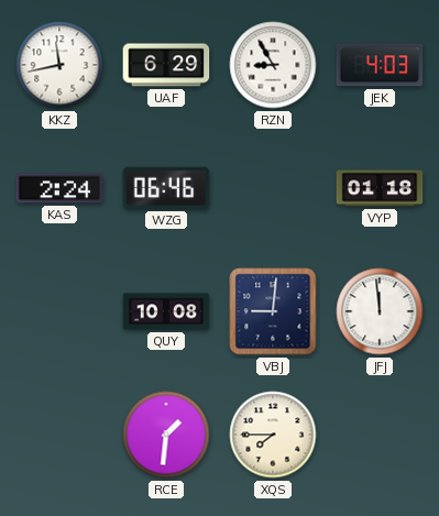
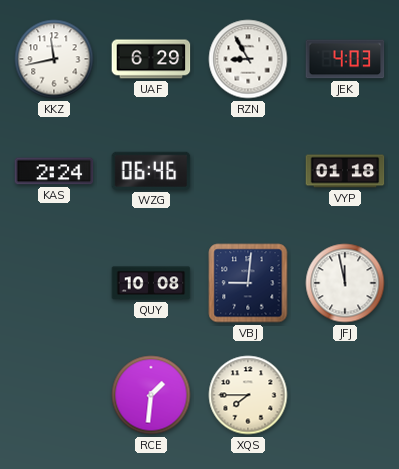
JFJ: 11:59 -> 11:58 (345, 283)
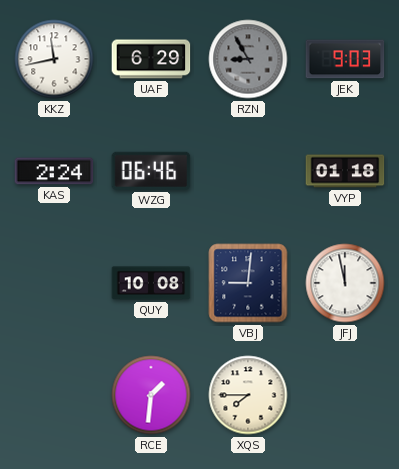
RZN dial: white -> grey (248, 59)
JEK: 4:03 -> 9:03 (345, 59)
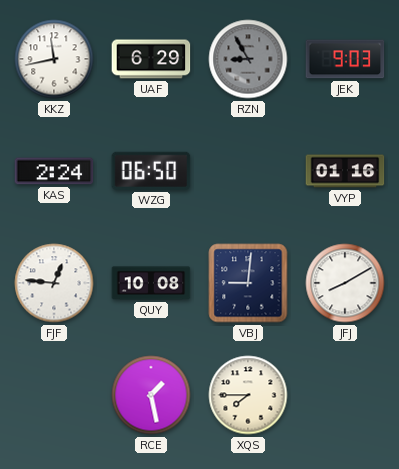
WZG: 06:46 -> 06:50 (151, 171)
VYP: 01:18 -> 01:16 (345, 171)
FJF: none -> 12:46 (54, 283)
JFJ: 11:58 -> 8:10 (345, 283)
RCE: 1:31 -> 1:28 (151, 395)
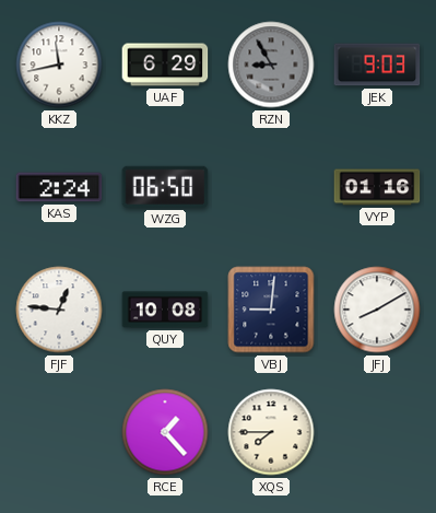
RCE: 1:28 -> 1:23 (165, 432)
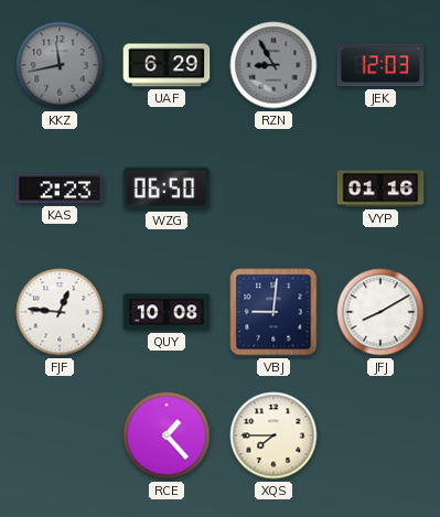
KKZ dial: white -> grey (60, 65)
JEK: 9:03 -> 12:03 (380, 65)
KAS: 2:24 -> 2:23 (60, 189)
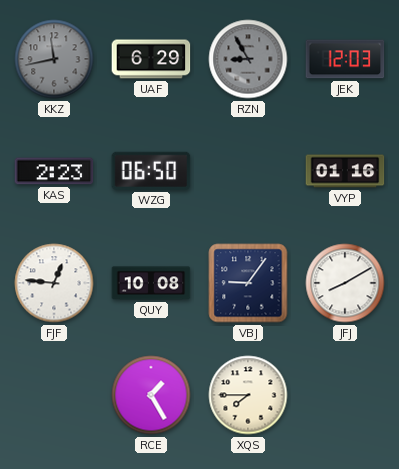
VBJ: 9:01 -> 9:06 (248, 283)
RCE: 1:23 -> 1:25 (151, 395)
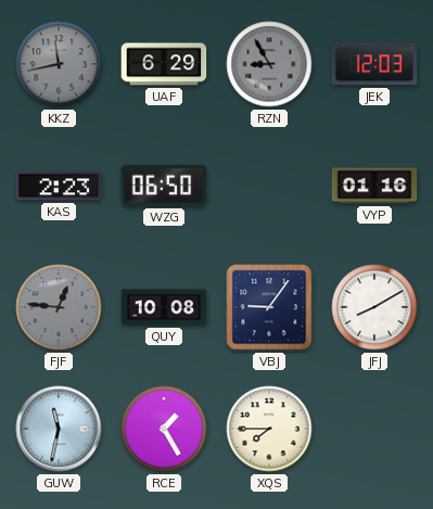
FJF dial: white -> grey (59, 307)
GUW: none -> 11:32 (59, 429)
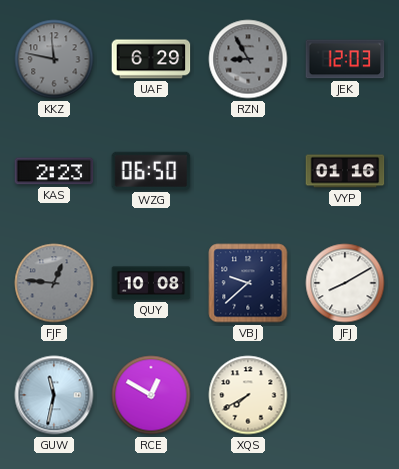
KKZ: 11:43 -> 11:47 (54, 59)
VBJ: 9:06 -> 9:38 (248, 283)
RCE: 1:25 -> 12:50 (151, 395)
XQS: 7:45 -> 7:40 (248, 395)
